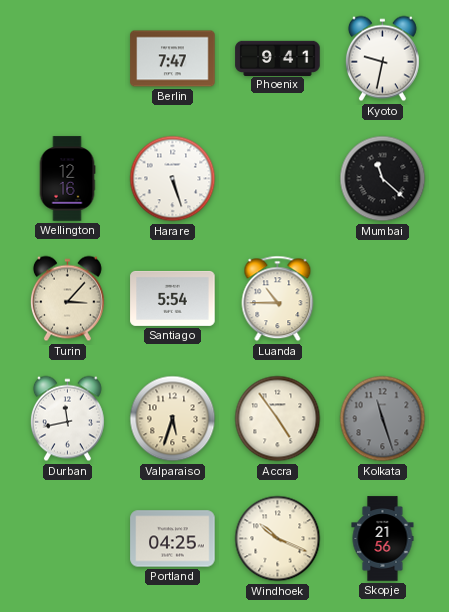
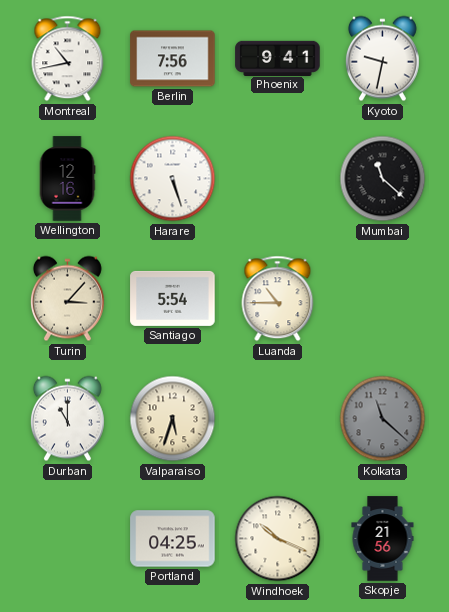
Montreal: none -> 10:43 (68, 59)
Berlin: 7:47 -> 7:56 (173, 59)
Durban: 11:43 -> 11:00 (67, 419)
Accra: 4:54 -> none (278, 419)
Kolkata: 11:27 -> 11:22 (383, 419)
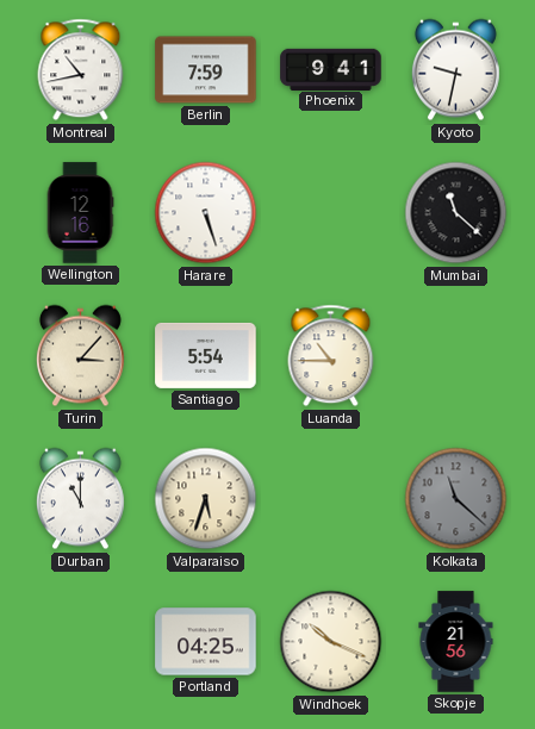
Berlin: 7:56 -> 7:59 (206, 70)
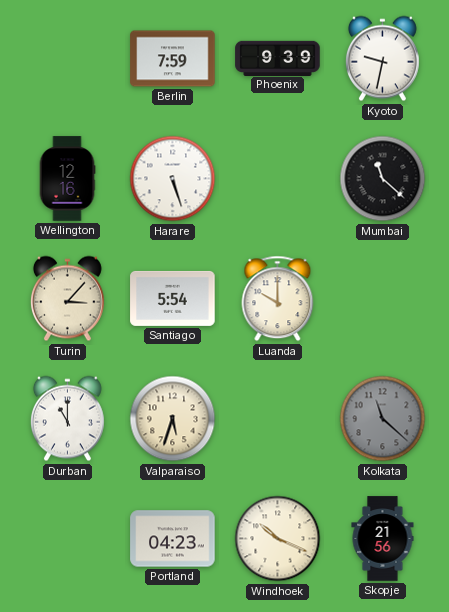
Montreal: 10:43 -> none (81, 70)
Phoenix: 9:41 -> 9:39 (278, 58)
Luanda: 10:45 -> 10:00 (278, 299)
Portland: 04:25 -> 04:23 (173, 539)
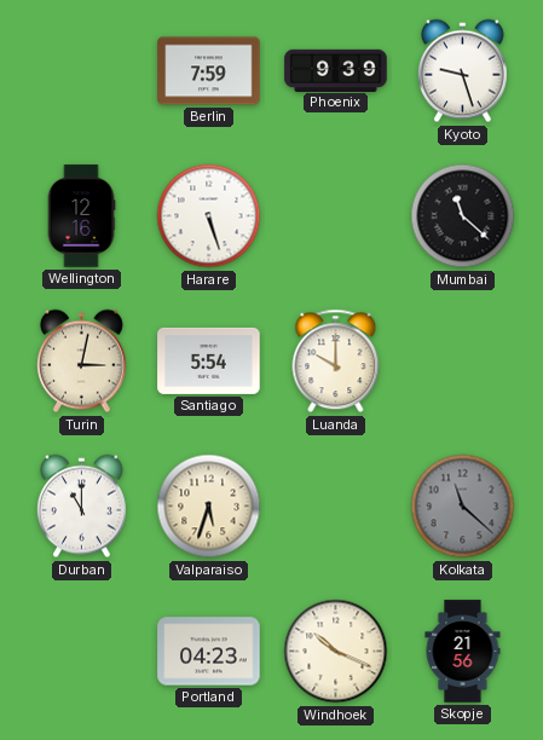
Kyoto: 9:32 -> 9:27 (462, 71)
Turin: 3:07 -> 3:02 (81, 362)
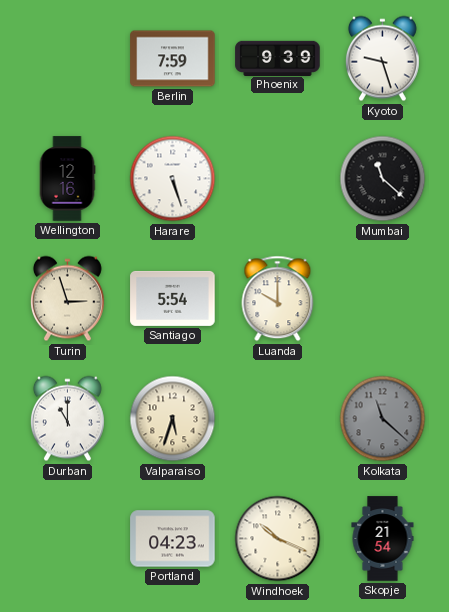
Turin: 3:02 -> 2:57 (67, 299)
Skopje: 21:56 -> 21:54 (383, 539)
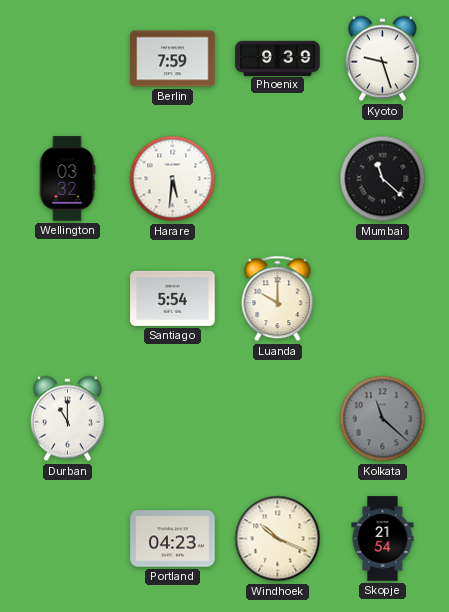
Wellington: 12:16 -> 03:32 (67, 179)
Harare: 5:27 -> 5:31 (173, 179)
Turin: 2:57 -> none (67, 299)
Valparaiso: 5:33 -> none (173, 419)
